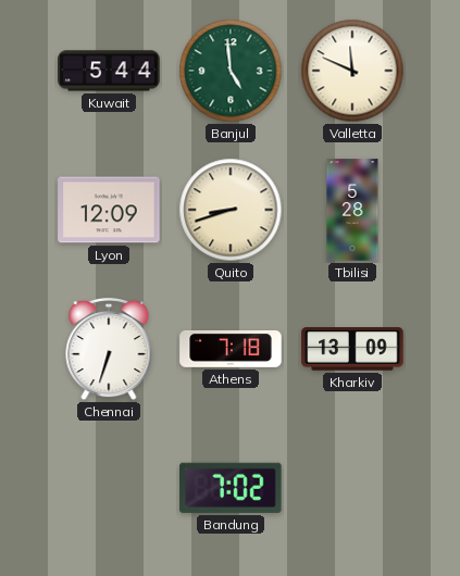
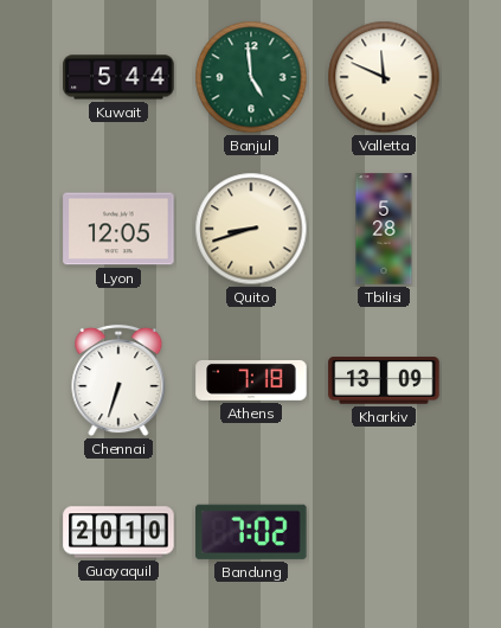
Lyon: 12:09 -> 12:05 (118, 229)
Guayaquil: none -> 20:10 (118, 532)
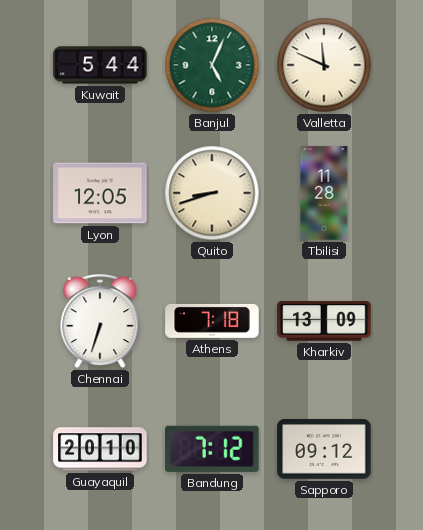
Banjul: 4:59 -> 5:04 (212, 65)
Tbilisi: 5:28 -> 11:28 (324, 193)
Bandung: 7:02 -> 7:12 (212, 449)
Sapporo: none -> 09:12 (324, 449)
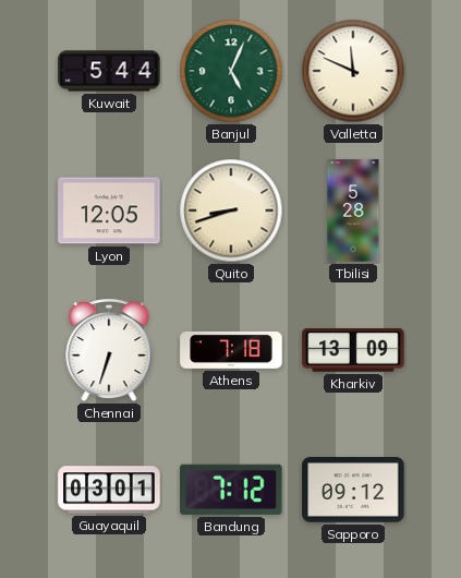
Tbilisi: 11:28 -> 5:28 (353, 210)
Guayaquil: 20:10 -> 03:01 (109, 490)
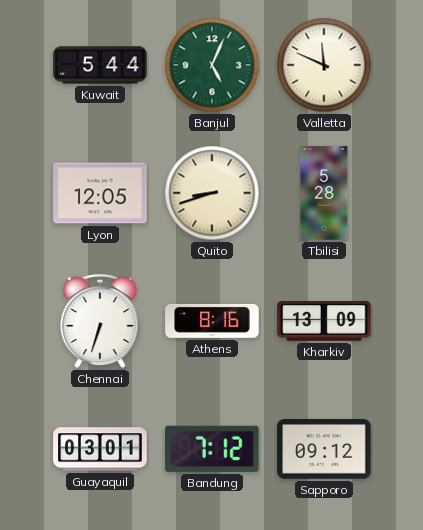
Athens: 7:18 -> 8:16 (212, 321)
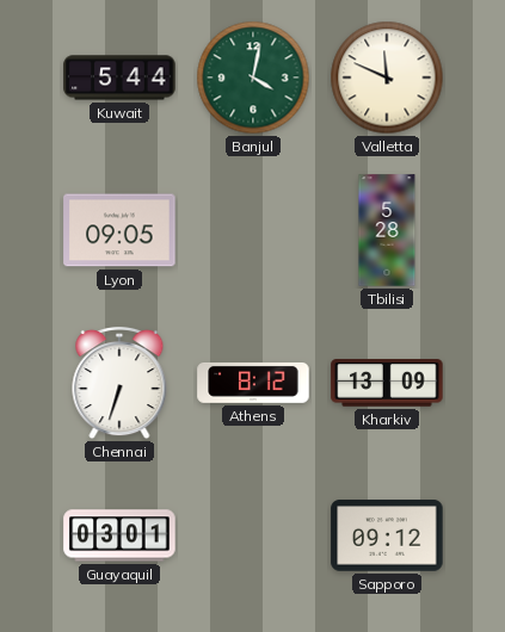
Banjul: 5:04 -> 4:02 (253, 78)
Lyon: 12:05 -> 09:05 (119, 230)
Quito: 8:42 -> none (212, 193)
Athens: 8:16 -> 8:12 (253, 383)
Bandung: 7:12 -> none (212, 449)
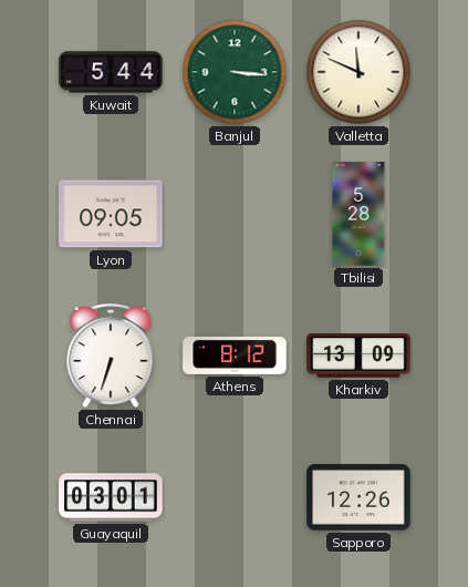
Banjul: 4:02 -> 3:16 (235, 72)
Sapporo: 09:12 -> 12:26 (358, 497)
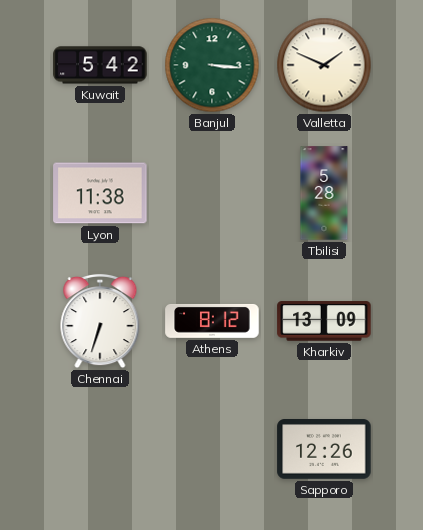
Kuwait: 5:44 -> 5:42 (100, 65)
Valletta: 11:49 -> 1:49 (324, 65)
Lyon: 09:05 -> 11:38 (100, 193)
Guayaquil: 03:01 -> none (111, 497)
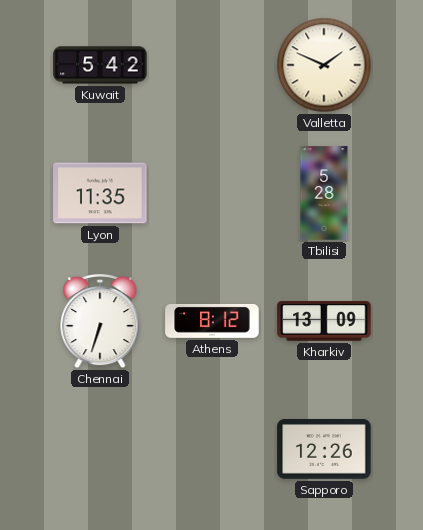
Banjul: 3:16 -> none (212, 65)
Lyon: 11:38 -> 11:35 (100, 193)
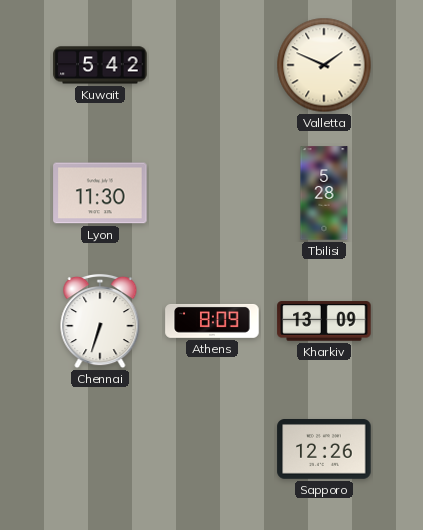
Lyon: 11:35 -> 11:30 (100, 193)
Athens: 8:12 -> 8:09 (212, 321)
